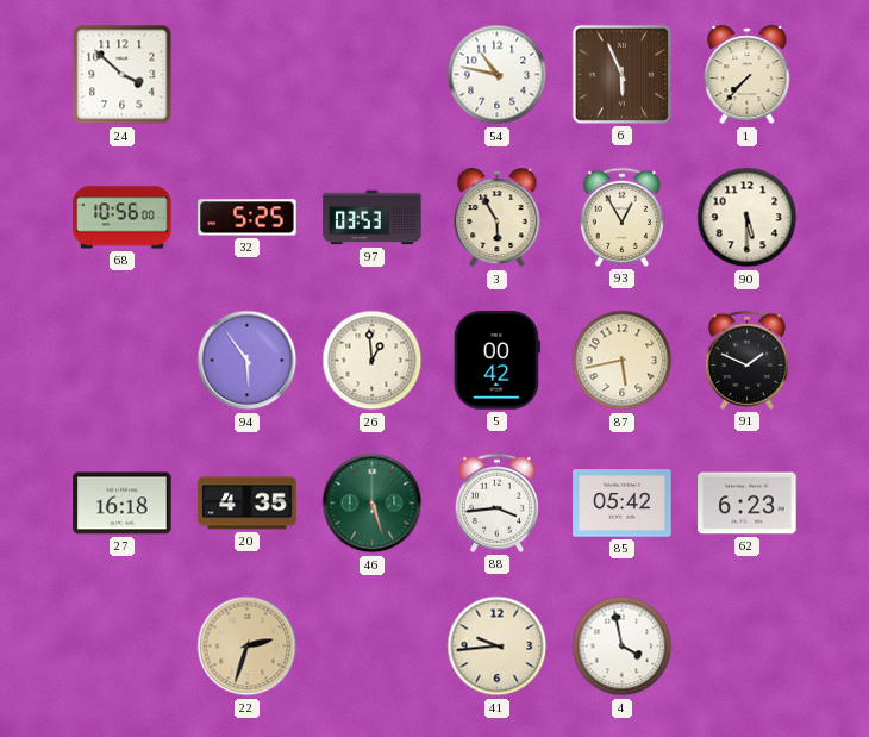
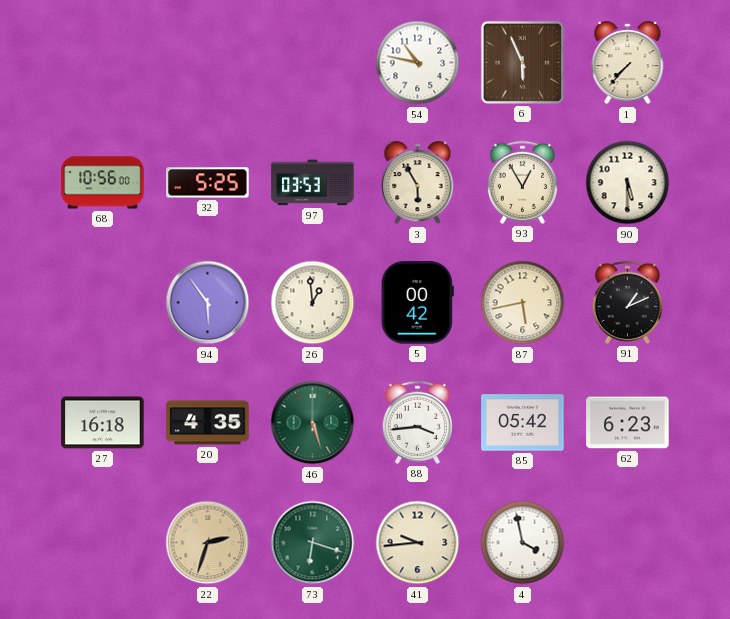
24: 3:52 -> none (123, 75)
91: 1:49 -> 1:11 (627, 302)
73: none -> 6:18 (313, 543)
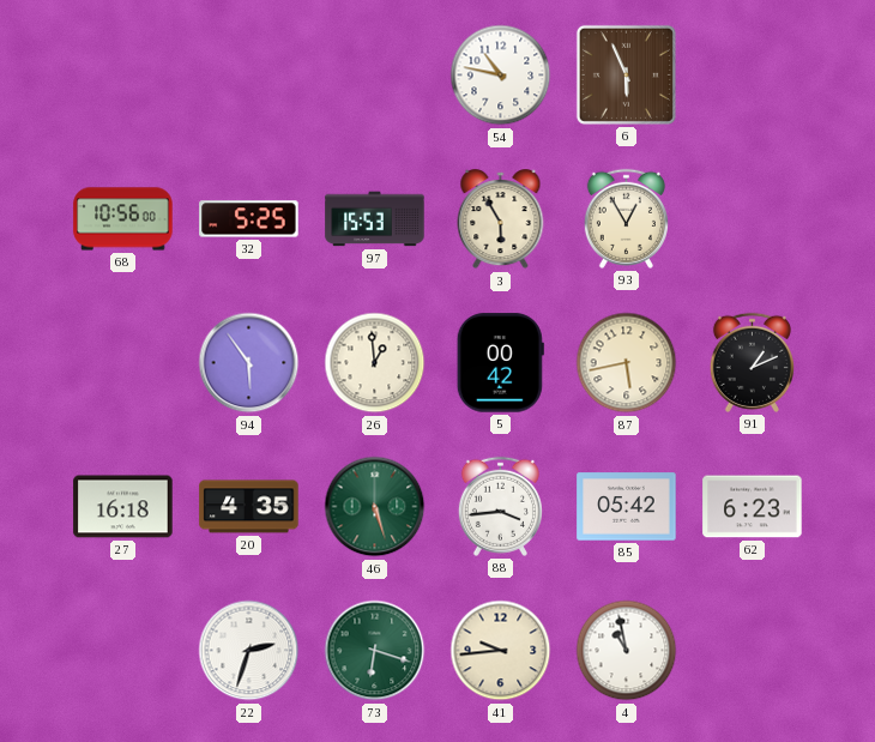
1: 7:37 -> none (628, 63)
97: 03:53 -> 15:53 (375, 219)
90: 5:30 -> none (628, 183)
22 dial: champagne -> white (249, 651)
4: 3:58 -> 10:58 (627, 651)
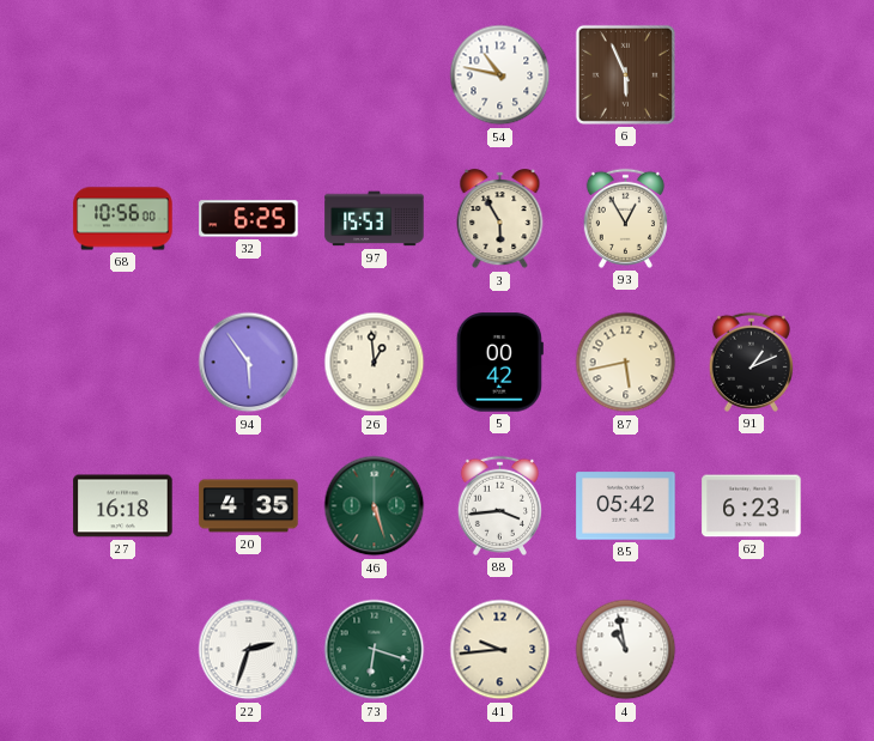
32: 5:25 -> 6:25 (249, 219)
